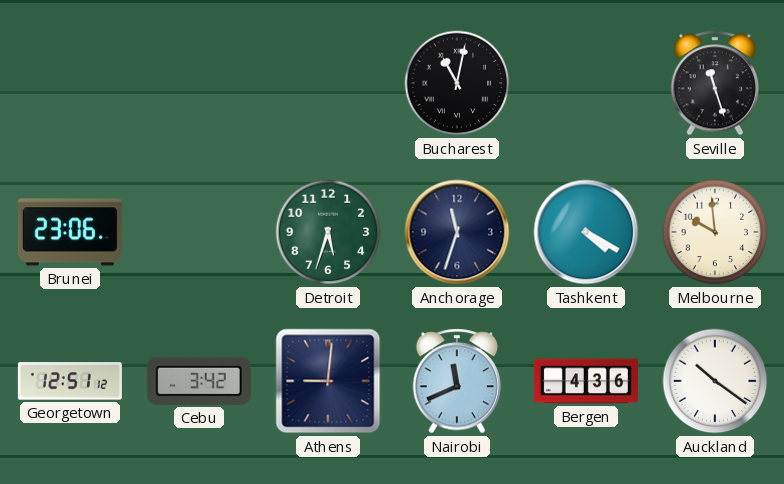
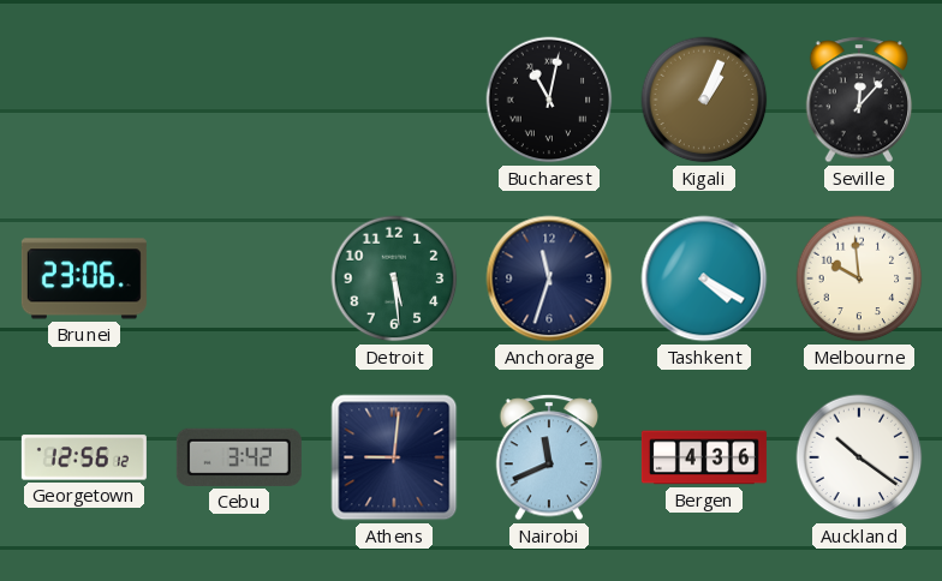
Kigali: none -> 1:04 (704, 100)
Seville: 11:27 -> 12:07 (859, 100)
Detroit: 5:33 -> 5:29 (394, 278)
Georgetown: 12:51 -> 12:56 (84, 457)
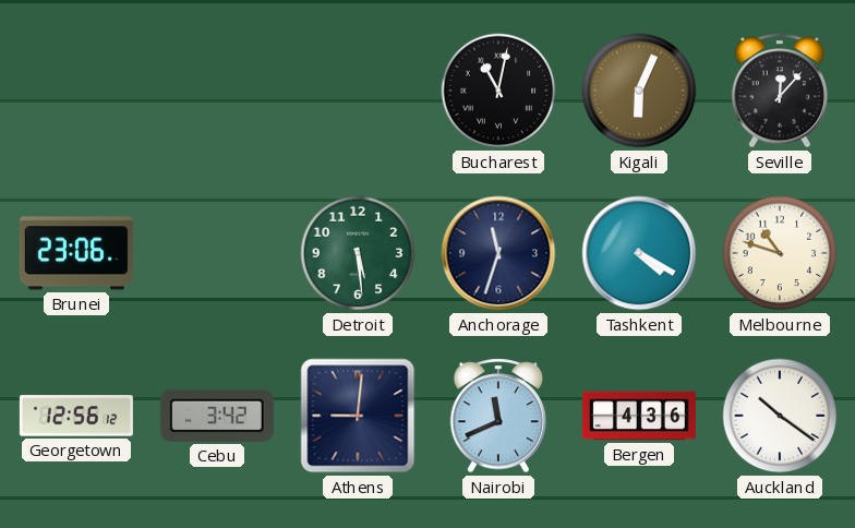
Kigali: 1:04 -> 6:04 (639, 91)
Melbourne: 9:59 -> 10:48 (780, 253)
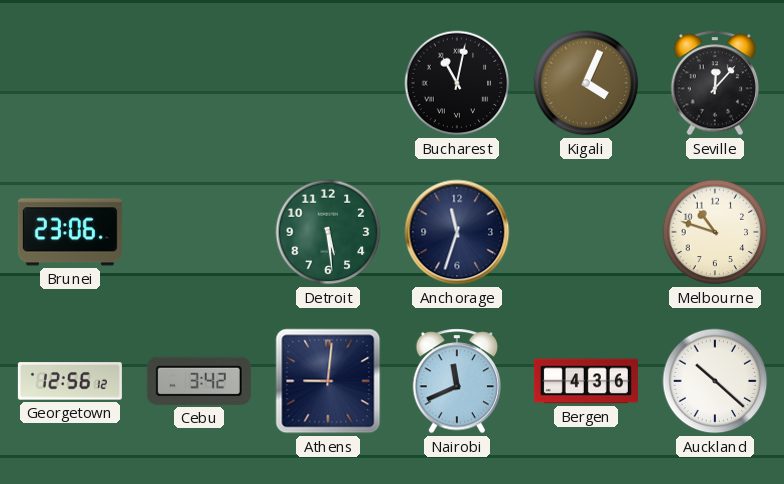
Kigali: 6:04 -> 4:04 (586, 83)
Tashkent: 4:20 -> none (639, 253)
Auckland: 10:21 -> 10:22 (715, 381)
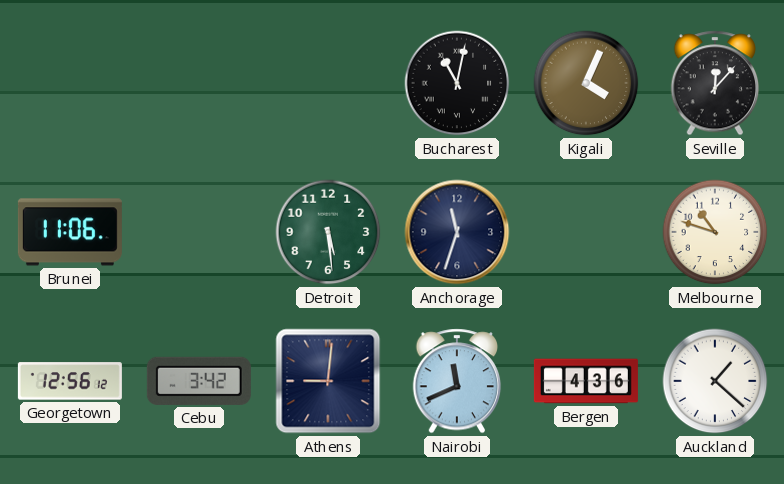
Brunei: 23:06 -> 11:06 (70, 232)
Auckland: 10:22 -> 1:22 (715, 381)
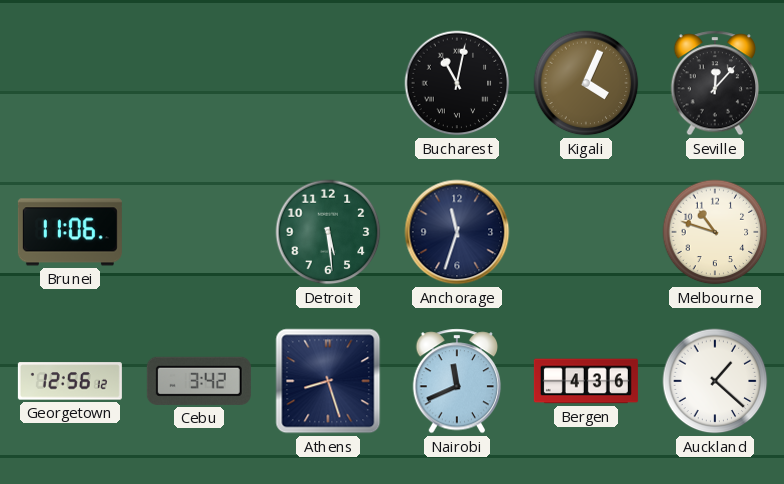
Athens: 9:01 -> 8:27 (328, 381)
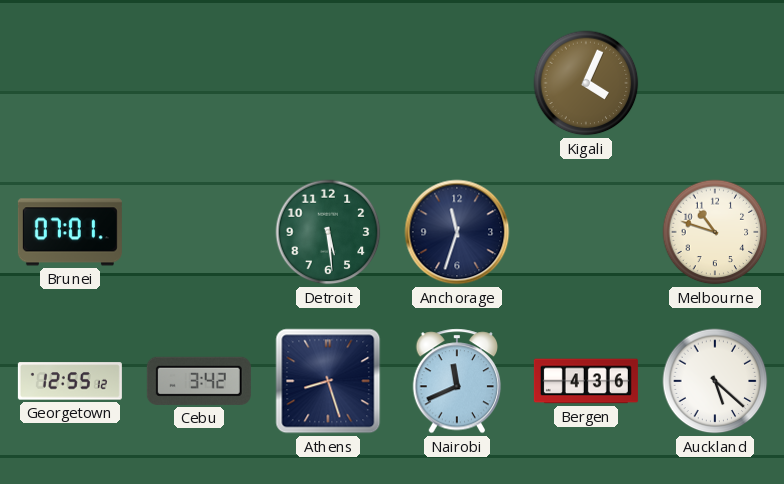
Bucharest: 11:02 -> none (457, 83)
Seville: 12:07 -> none (715, 83)
Brunei: 11:06 -> 07:01 (70, 232)
Georgetown: 12:56 -> 12:55 (70, 381)
Auckland: 1:22 -> 5:22 (715, 381)
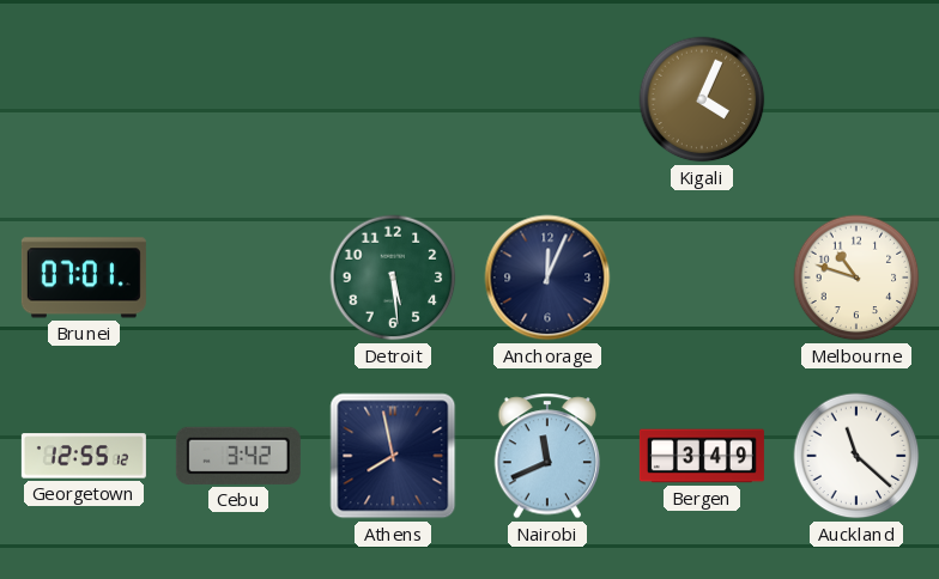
Anchorage: 11:33 -> 12:04 (547, 278)
Athens: 8:27 -> 7:58 (393, 456)
Bergen: 4:36 -> 3:49 (702, 456)
Auckland: 5:22 -> 11:22 (856, 456)
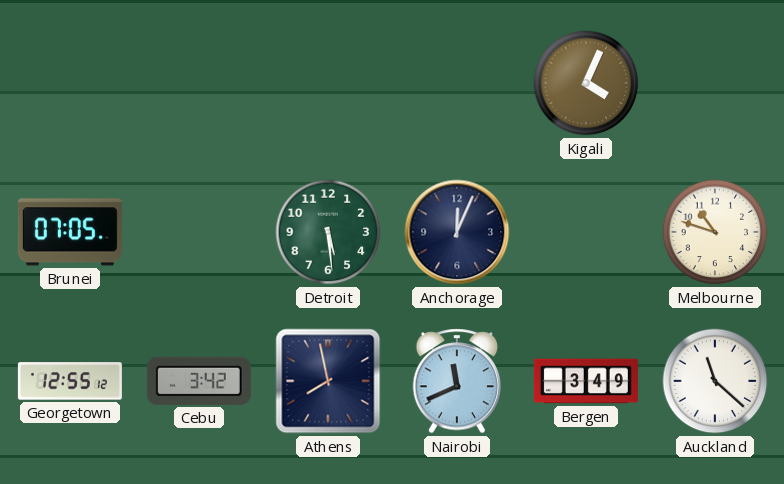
Brunei: 07:01 -> 07:05 (70, 232)
